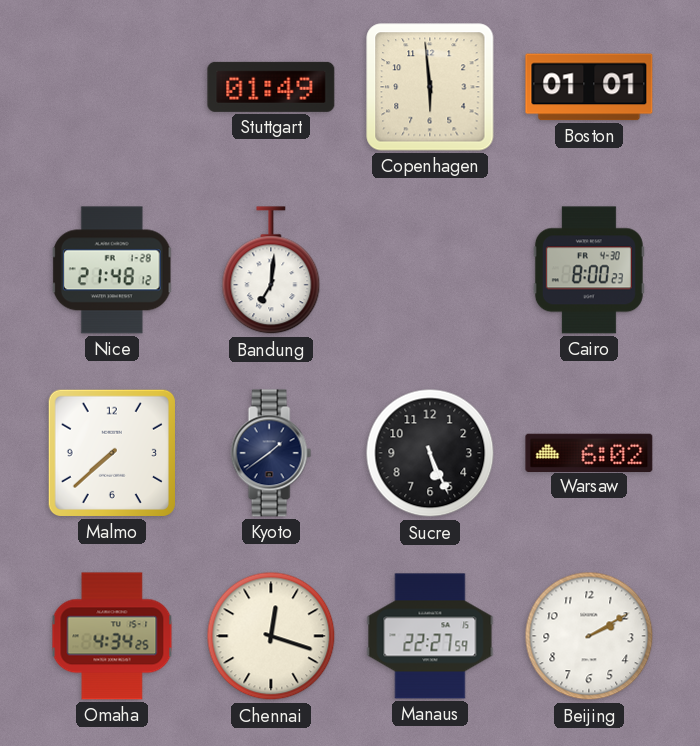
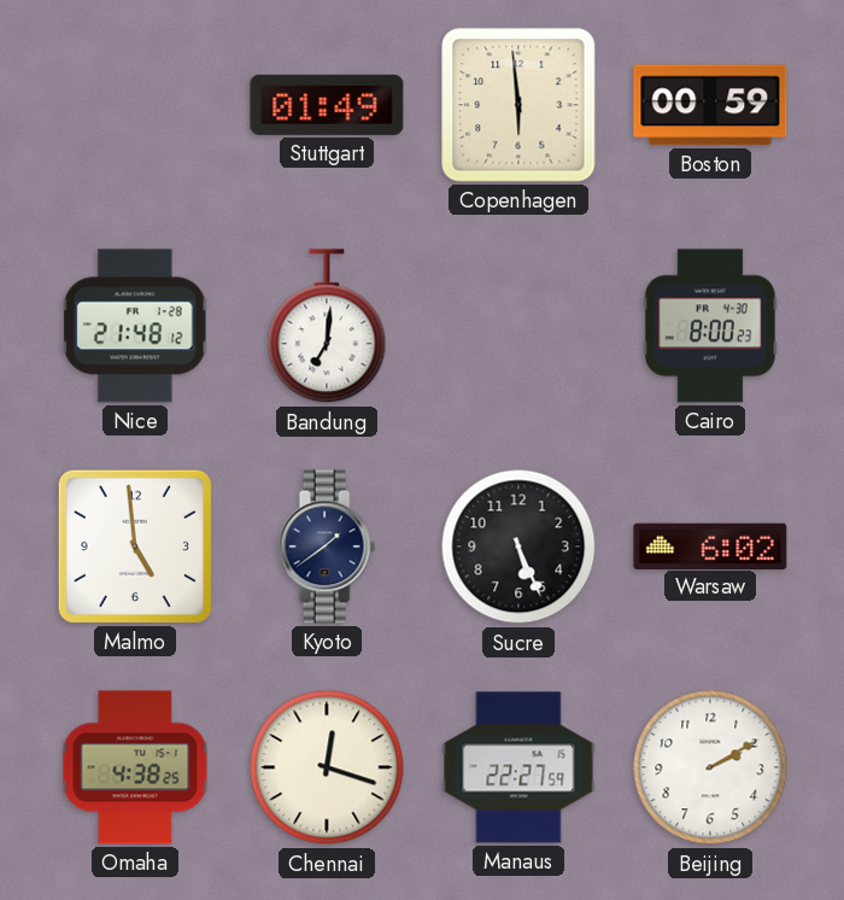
Boston: 01:01 -> 00:59 (710, 105)
Malmo: 7:38 -> 4:59 (135, 547)
Omaha: 4:34 -> 4:38 (135, 767)
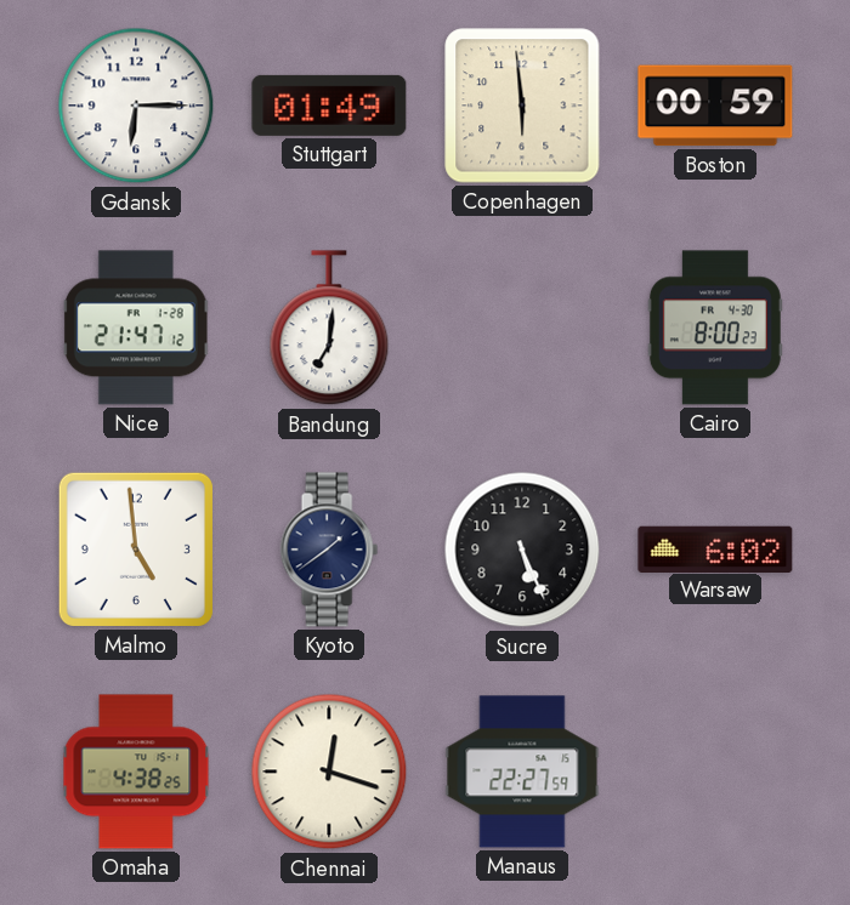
Gdansk: none -> 6:15 (136, 106)
Nice: 21:48 -> 21:47 (136, 328)
Beijing: 2:10 -> none (710, 767)
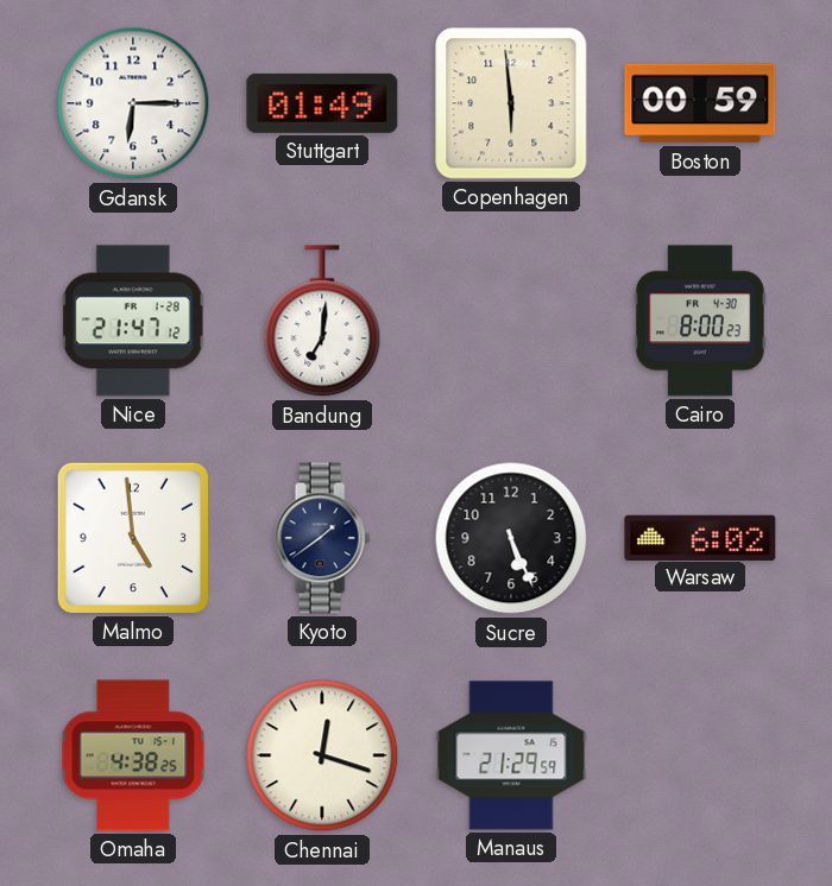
Manaus: 22:27 -> 21:29 (511, 755)
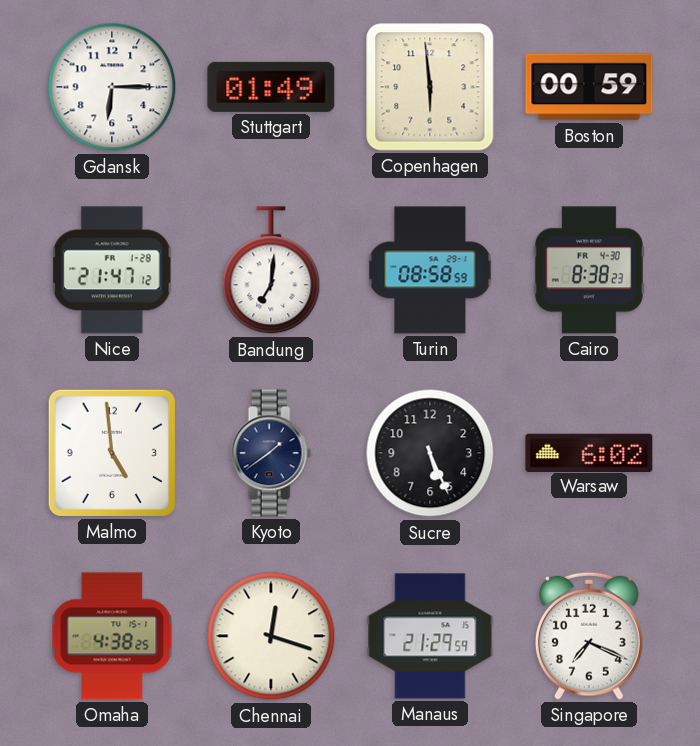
Turin: none -> 08:58 (430, 270)
Cairo: 8:00 -> 8:38 (589, 270)
Singapore: none -> 7:19 (589, 636)
